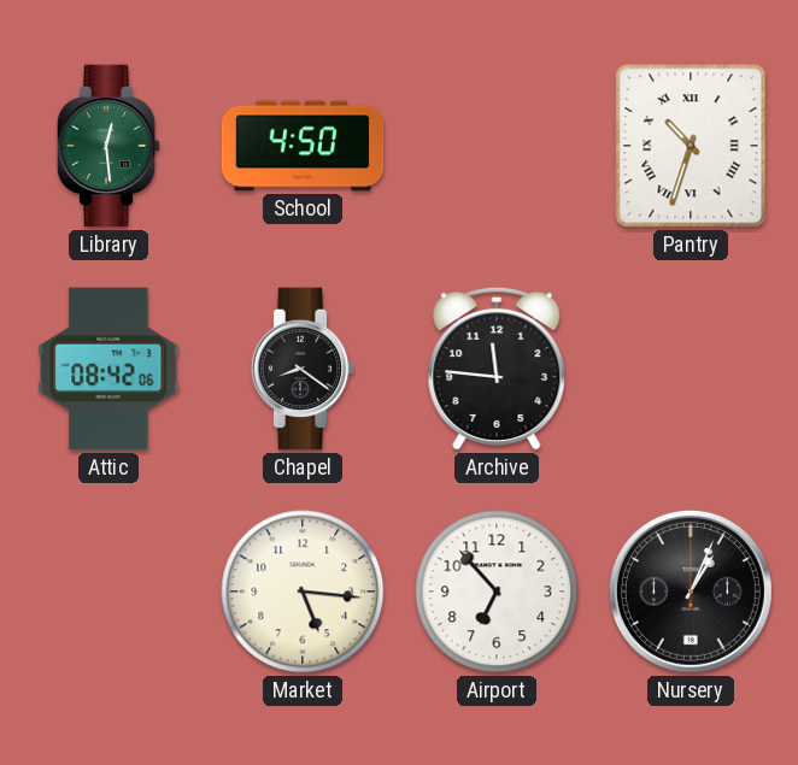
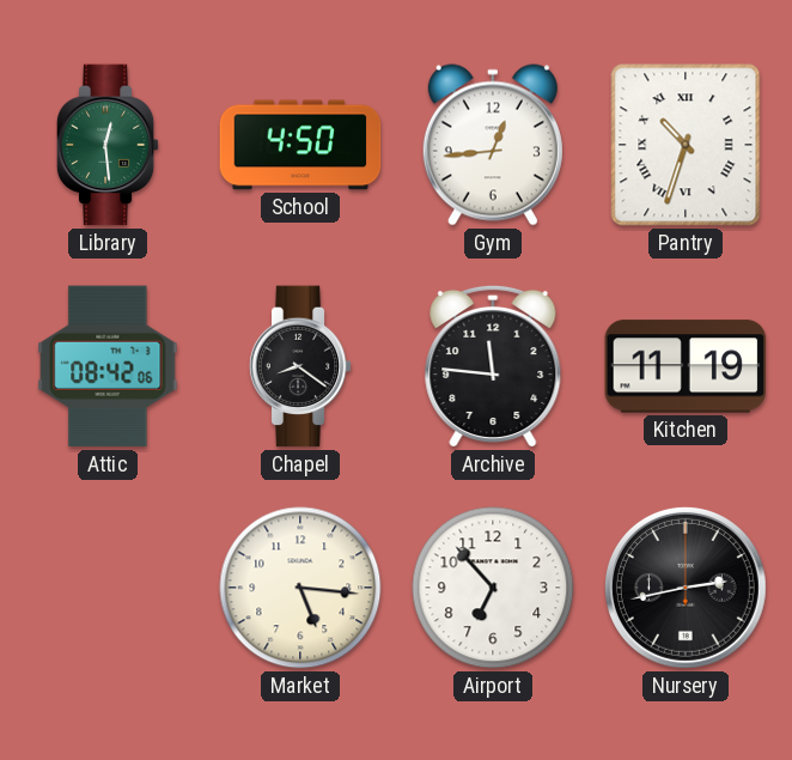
Gym: none -> 12:44 (493, 145)
Kitchen: none -> 11:19 (686, 366)
Nursery: 1:04 -> 2:43 (686, 588)
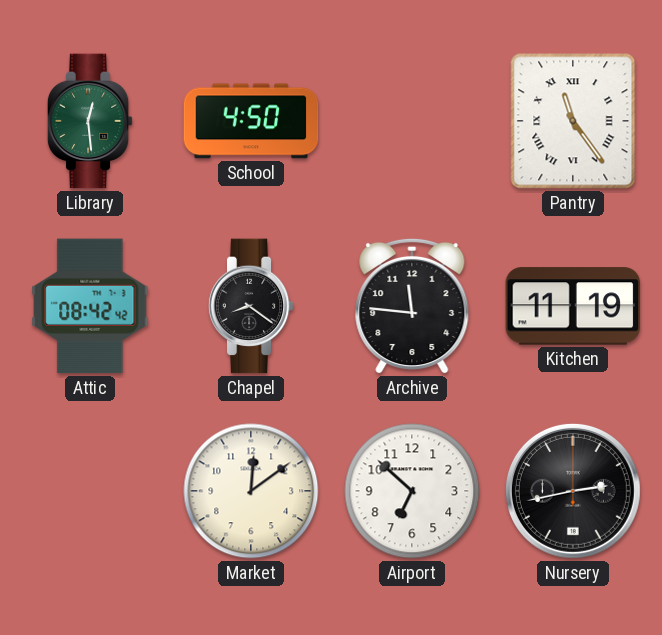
Gym: 12:44 -> none (493, 145)
Pantry: 10:33 -> 11:24 (573, 121)
Attic: 08:42:06 -> 08:42:42 (90, 306)
Market: 5:16 -> 12:09 (251, 491)
Airport: 6:53 -> 6:52 (412, 491)
